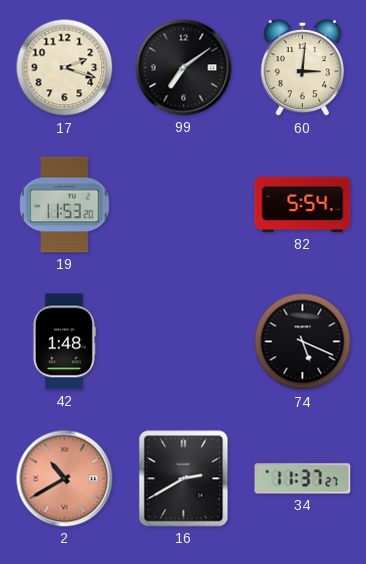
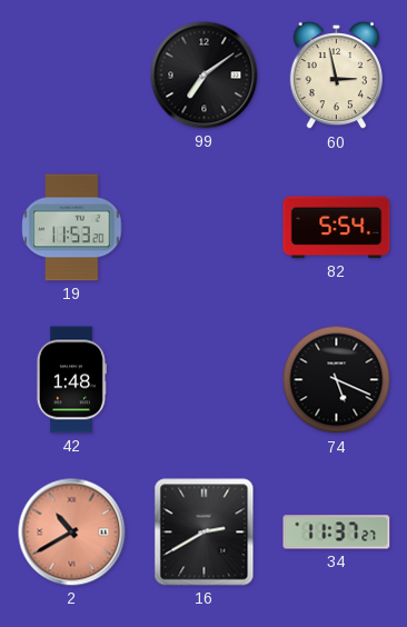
17: 2:18 -> none (65, 68)
60: 3:01 -> 2:58 (336, 76)
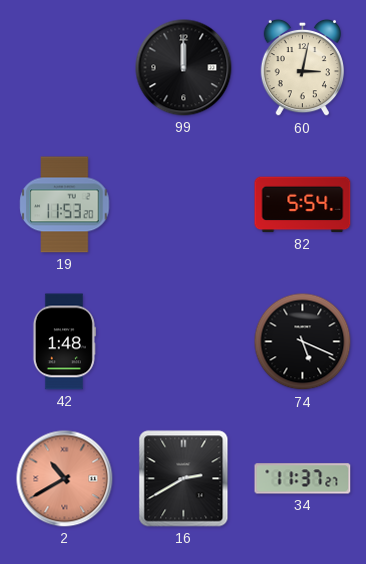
99: 7:09 -> 12:00 (184, 68)
60: 2:58 -> 3:02 (302, 68)
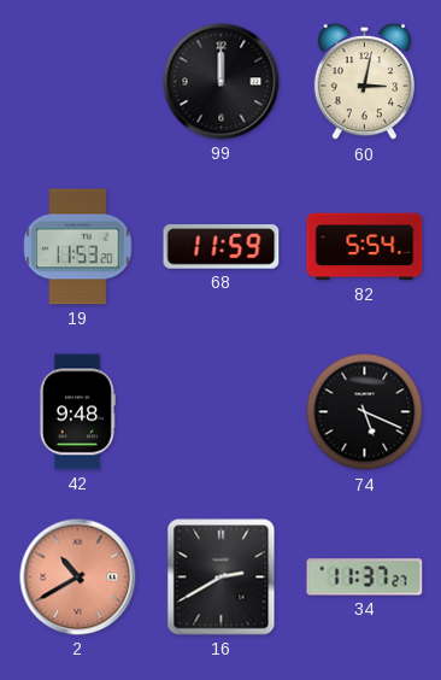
68: none -> 11:59 (222, 247)
42: 1:48 -> 9:48 (77, 412)
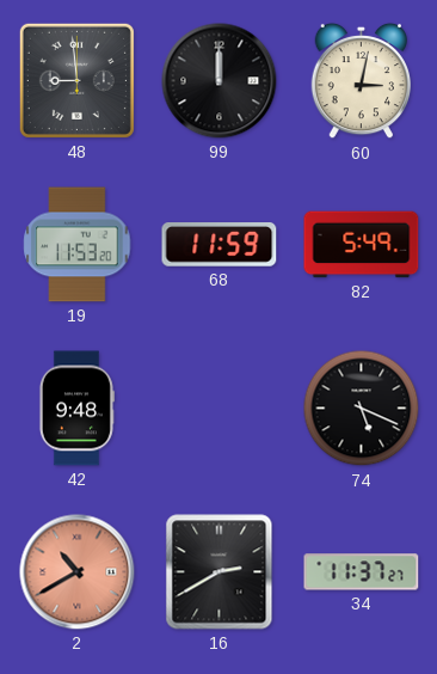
48: none -> 8:59 (76, 80)
82: 5:54 -> 5:49 (362, 245)
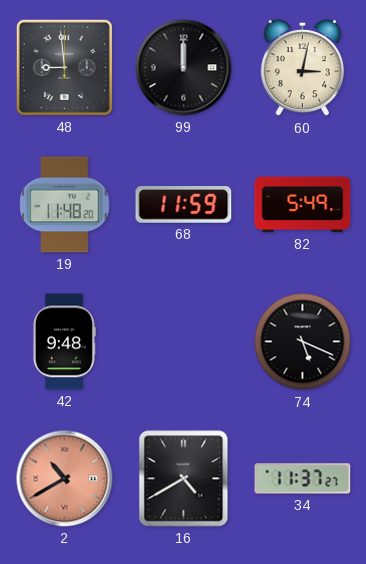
19: 11:53 -> 11:48 (65, 205)
16: 2:40 -> 4:40 (184, 479)
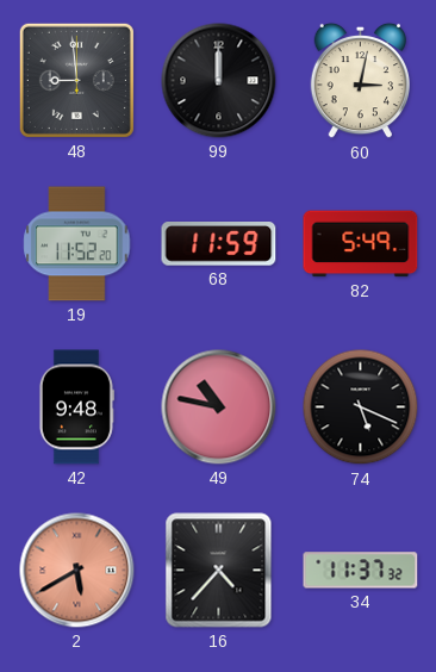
19: 11:48 -> 11:52 (77, 244)
49: none -> 10:47 (219, 407)
2: 10:40 -> 5:40 (77, 571)
16: 4:40 -> 4:37 (219, 571)
34: 11:37:27 -> 11:37:32 (361, 571)
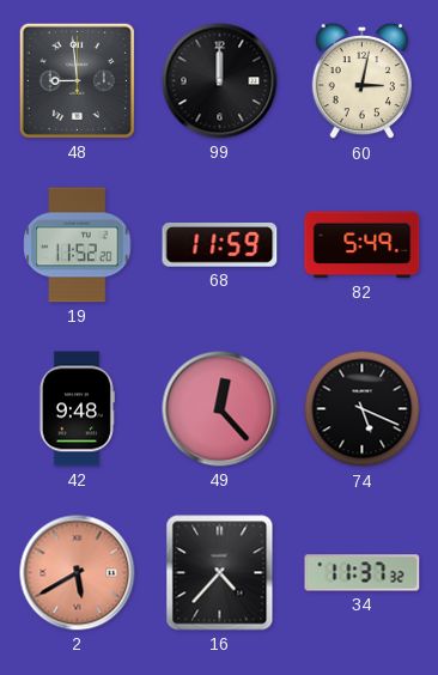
49: 10:47 -> 12:23 (220, 409)
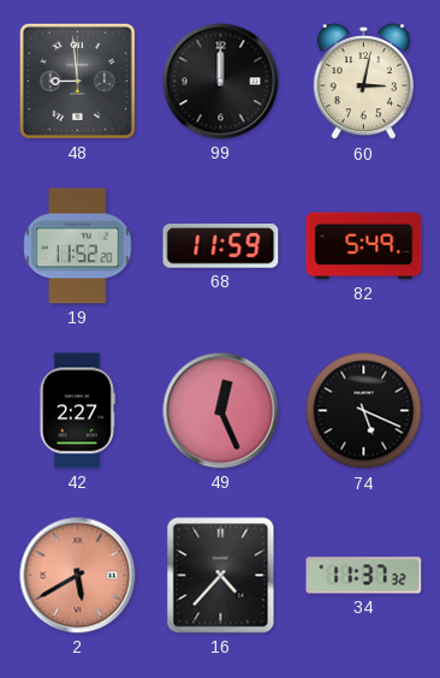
42: 9:48 -> 2:27 (77, 411)
49: 12:23 -> 12:26 (221, 411)
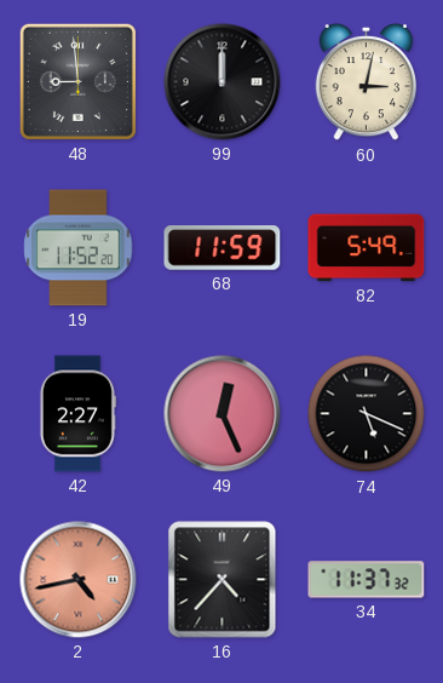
2: 5:40 -> 4:43 (79, 580)
